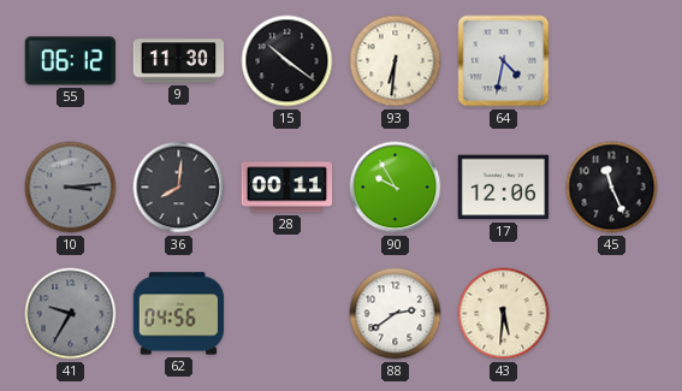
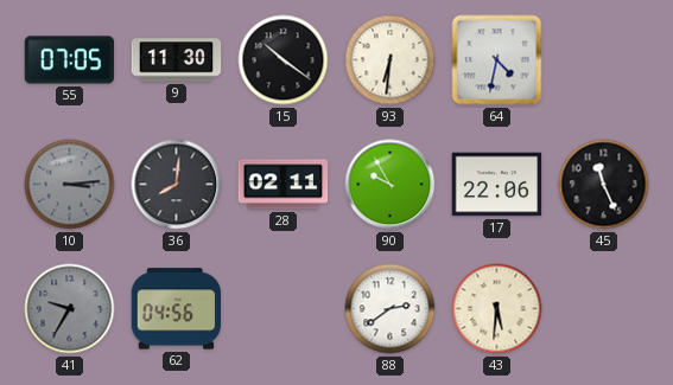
55: 06:12 -> 07:05 (70, 60)
28: 00:11 -> 02:11 (284, 185)
17: 12:06 -> 22:06 (497, 185)
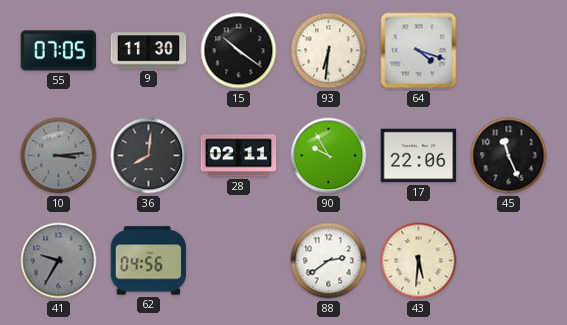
64: 4:32 -> 4:18 (419, 51)
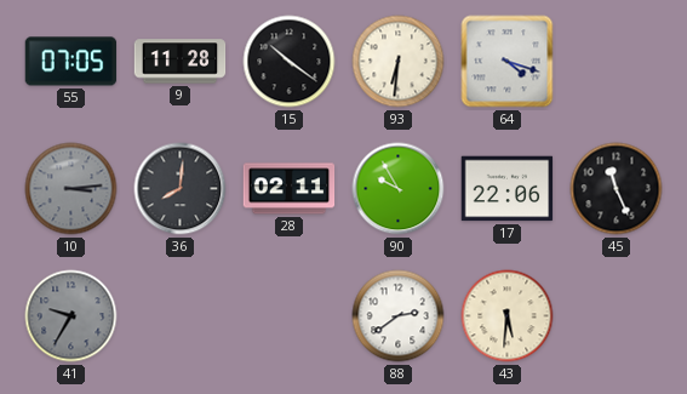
9: 11:30 -> 11:28 (181, 62)
62: 04:56 -> none (149, 261)
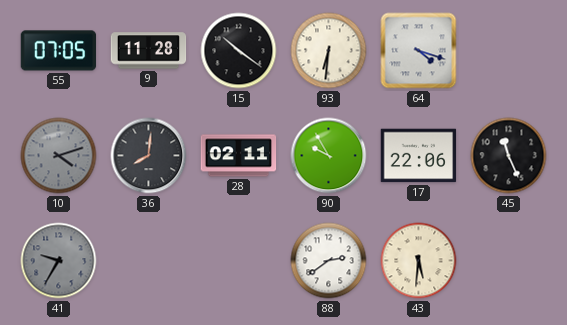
10: 3:14 -> 4:12 (59, 156)
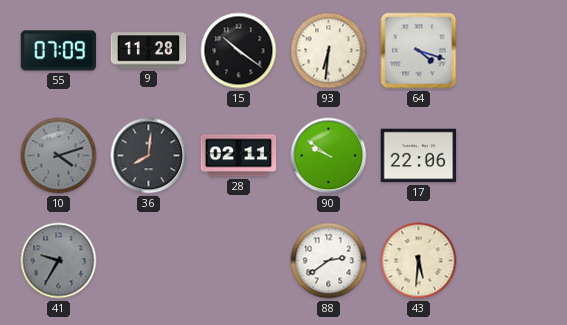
55: 07:05 -> 07:09 (59, 51)
90: 9:55 -> 9:51 (329, 156)
45: 11:26 -> none (509, 156)
